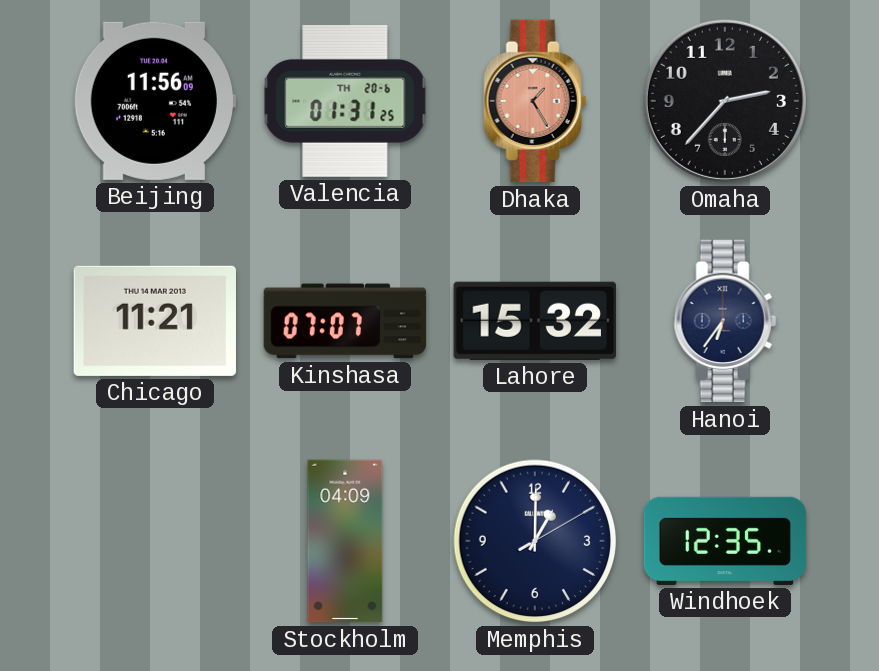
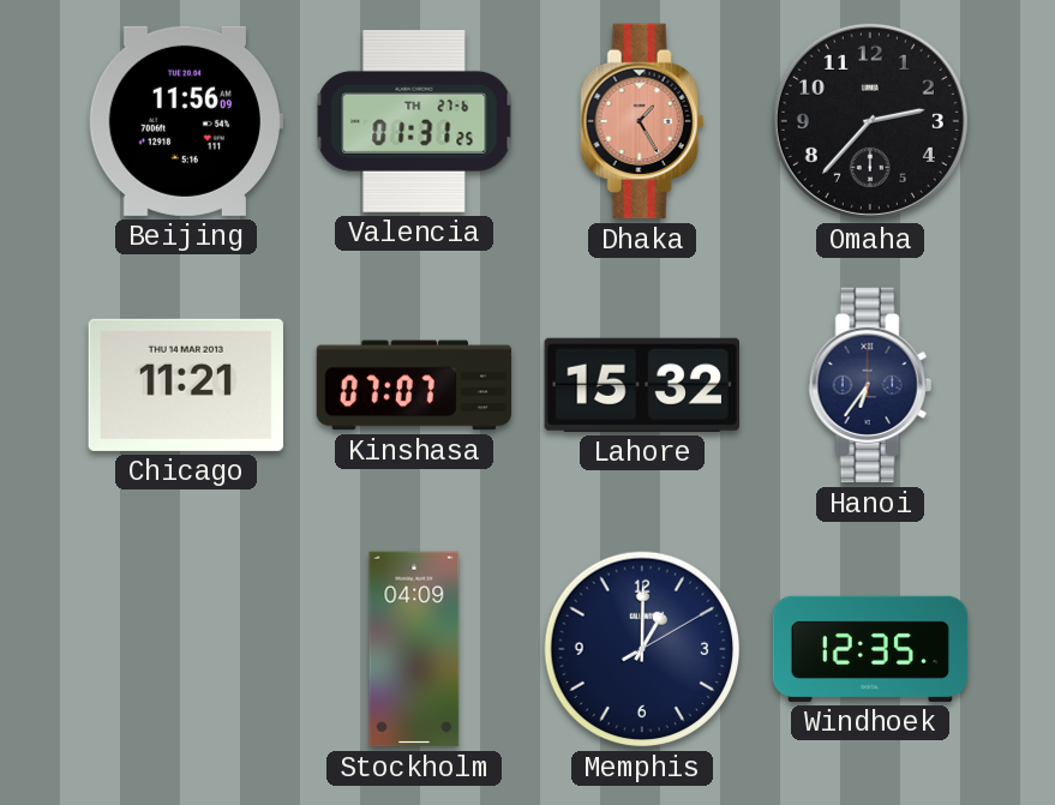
Valencia date: TH 20-6 -> TH 27-6 (414, 121)
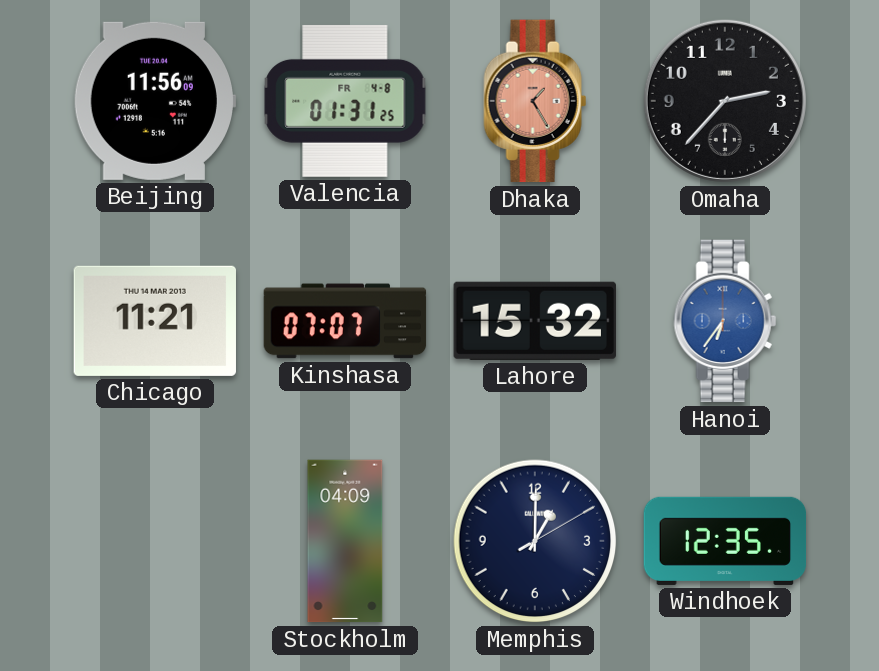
Valencia date: TH 27-6 -> FR 4-8 (345, 101)
Hanoi dial: navy -> blue (725, 321)
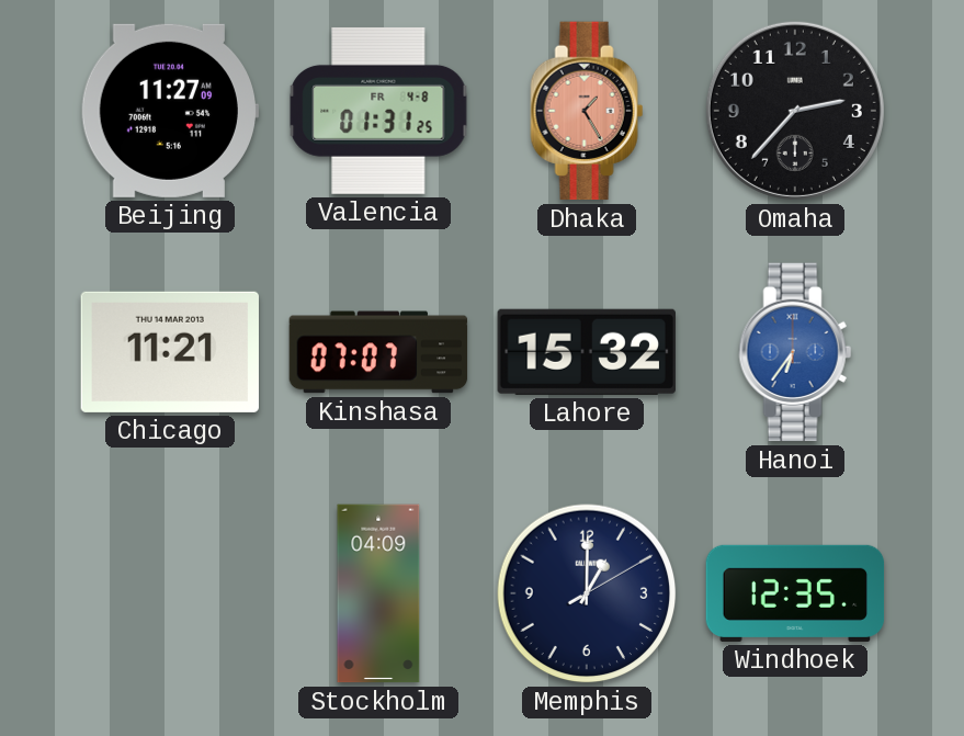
Beijing: 11:56 -> 11:27 (169, 111)
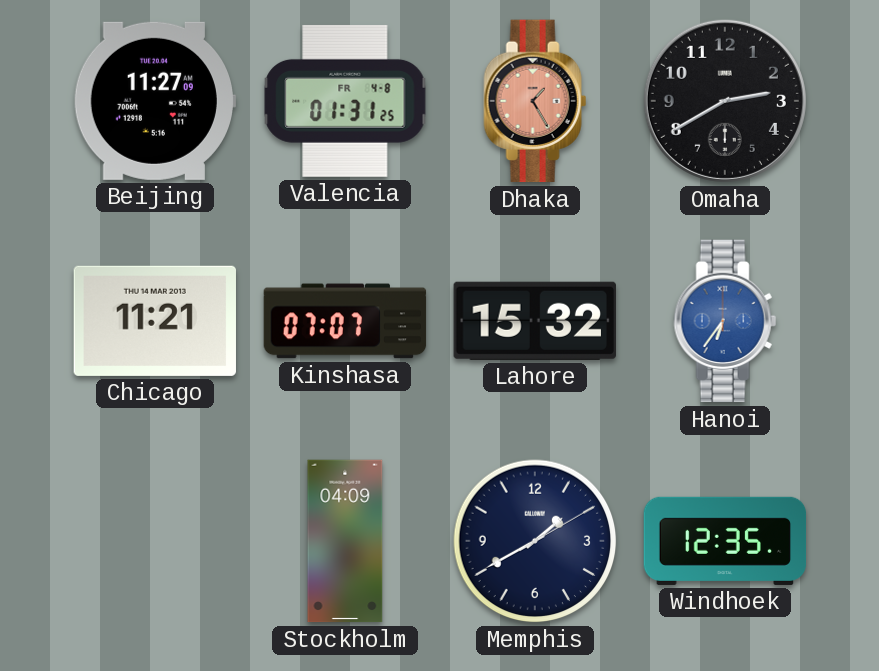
Omaha: 2:37 -> 2:40 (725, 101)
Memphis: 1:00 -> 1:40 (535, 541)
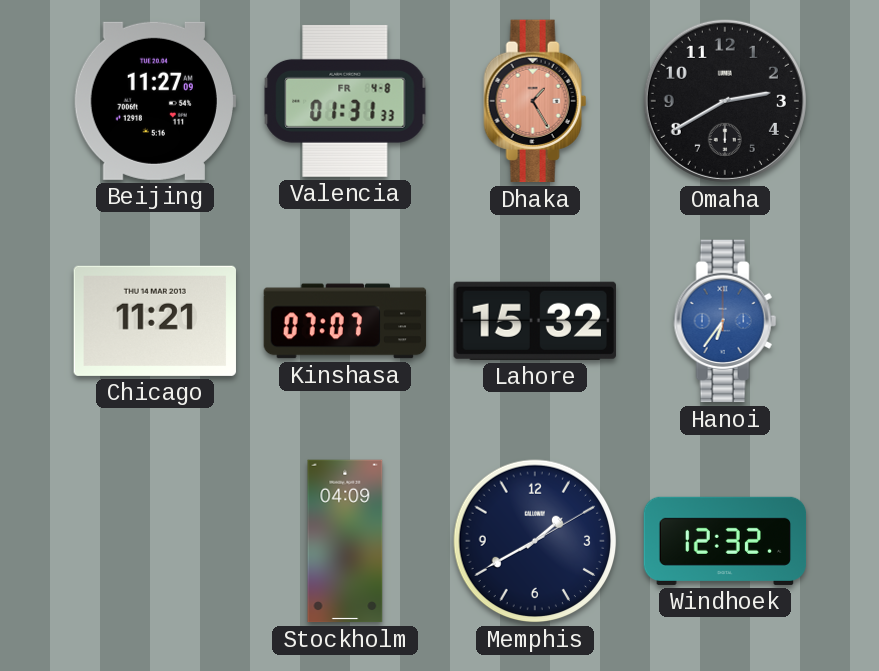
Valencia: 01:31:25 -> 01:31:33 (345, 101)
Windhoek: 12:35 -> 12:32 (725, 541)
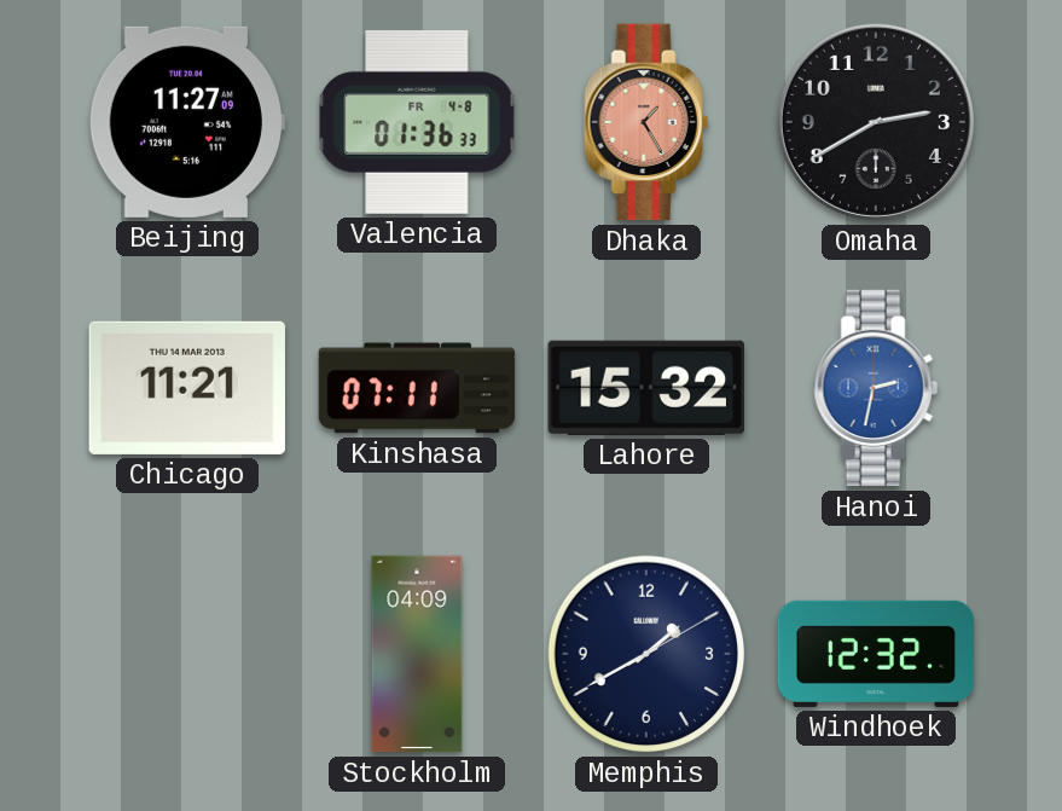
Valencia: 01:31 -> 01:36 (417, 122)
Kinshasa: 07:07 -> 07:11 (417, 388)
Hanoi: 6:36 -> 2:32 (876, 388)
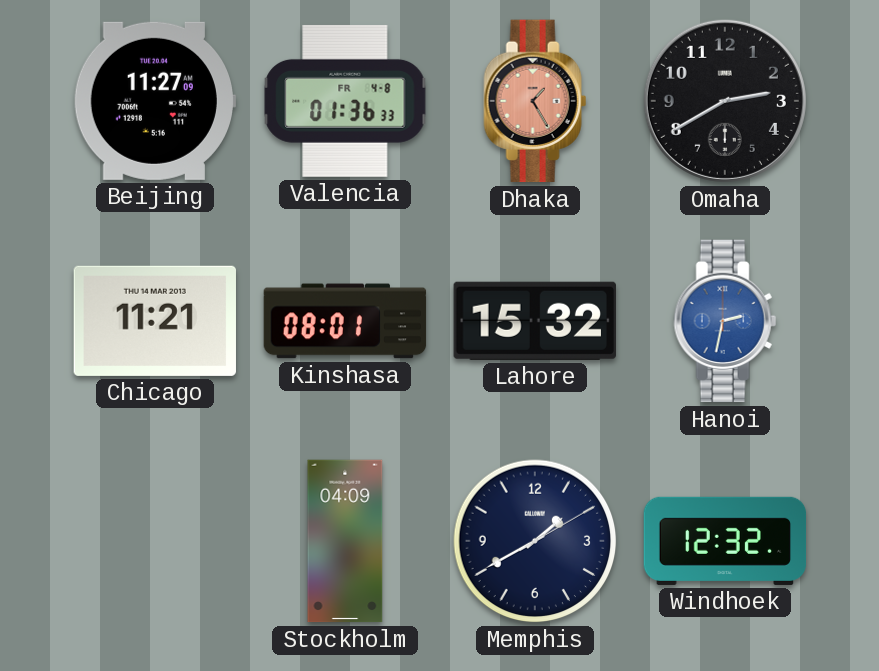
Kinshasa: 07:11 -> 08:01 (345, 321)
